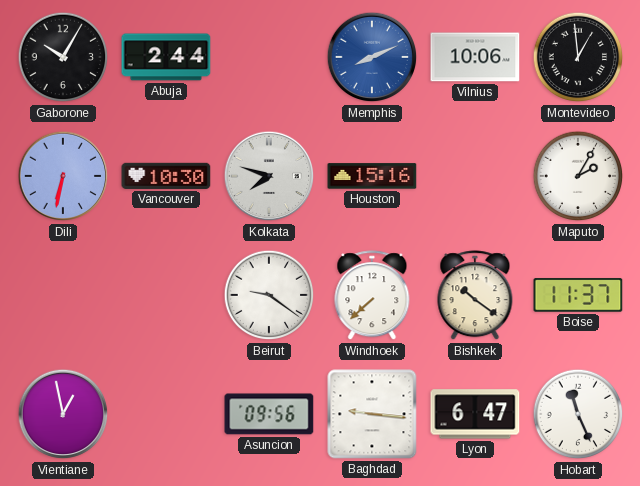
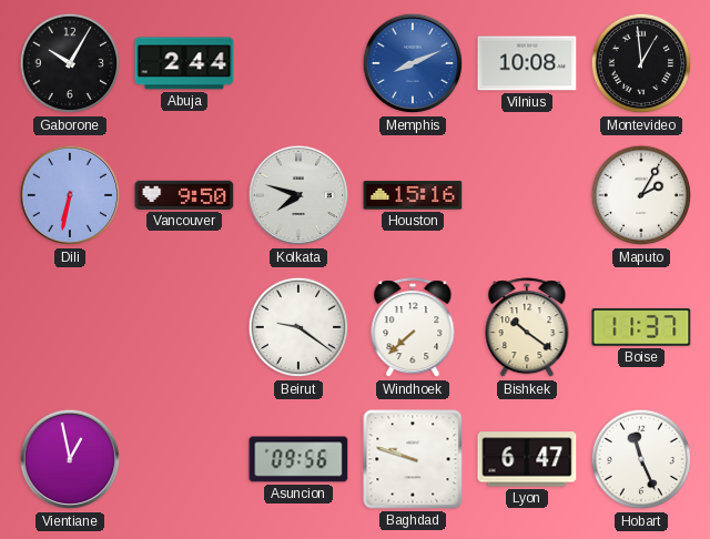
Vilnius: 10:06 -> 10:08 (527, 63)
Vancouver: 10:30 -> 9:50 (184, 195)
Baghdad: 9:16 -> 9:48 (413, 459)
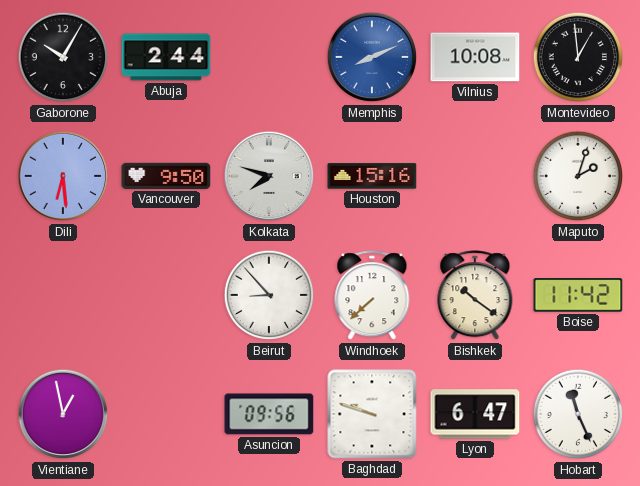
Dili: 6:32 -> 6:29 (63, 176)
Maputo: 2:05 -> 2:03 (578, 176)
Beirut: 9:21 -> 8:53 (269, 295)
Boise: 11:37 -> 11:42 (578, 295)
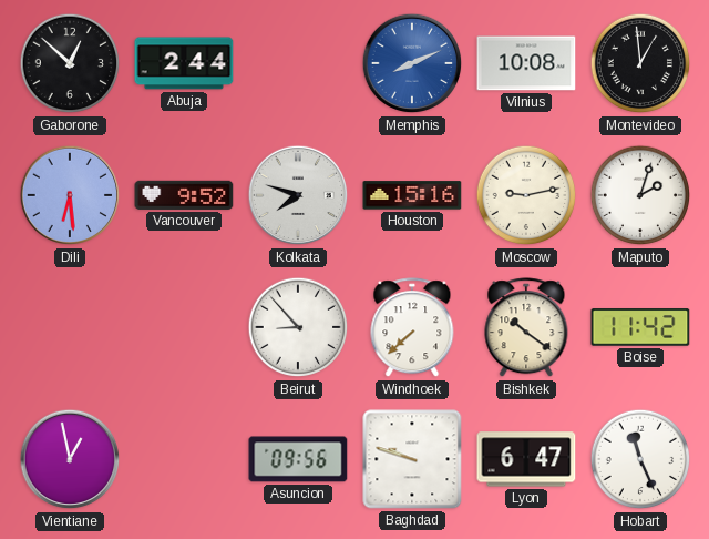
Gaborone: 10:05 -> 12:52 (70, 63)
Vancouver: 9:50 -> 9:52 (184, 195)
Moscow: none -> 9:13 (526, 195)
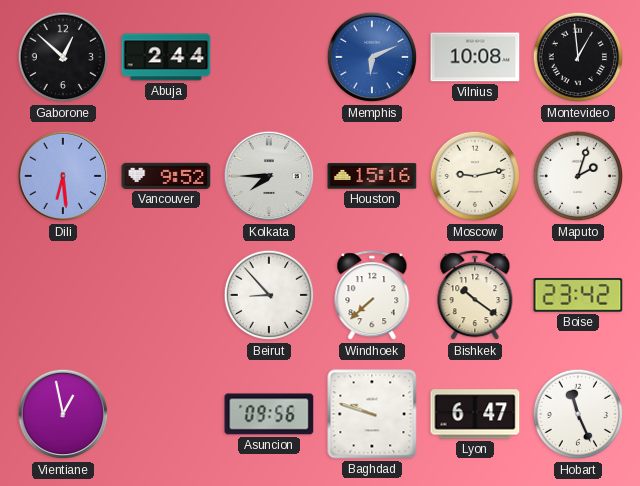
Memphis: 8:11 -> 6:11 (372, 57)
Kolkata: 7:48 -> 7:45 (269, 176)
Boise: 11:42 -> 23:42 (578, 295)
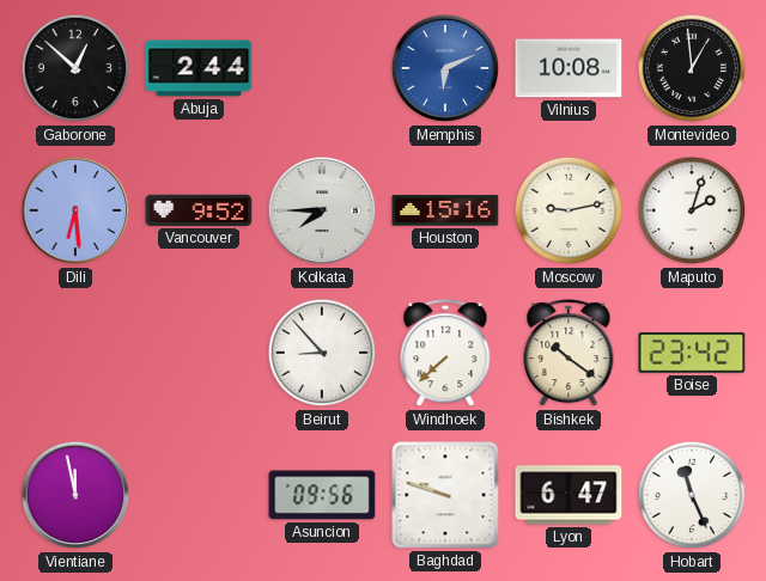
Vientiane: 12:58 -> 11:58 (75, 495)
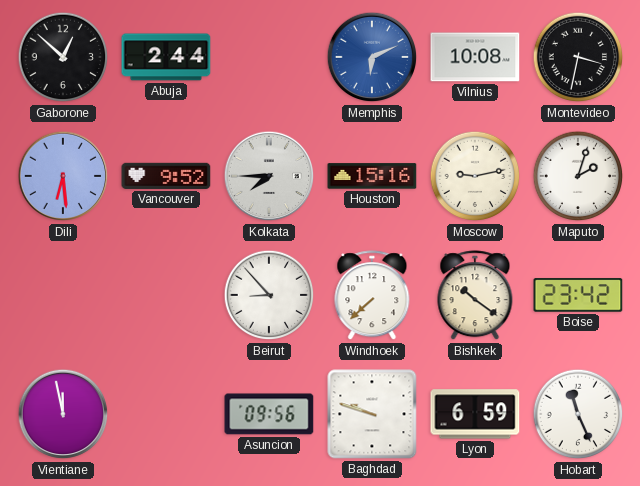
Montevideo: 12:59 -> 3:32 (578, 57)
Lyon: 6:47 -> 6:59 (475, 414)
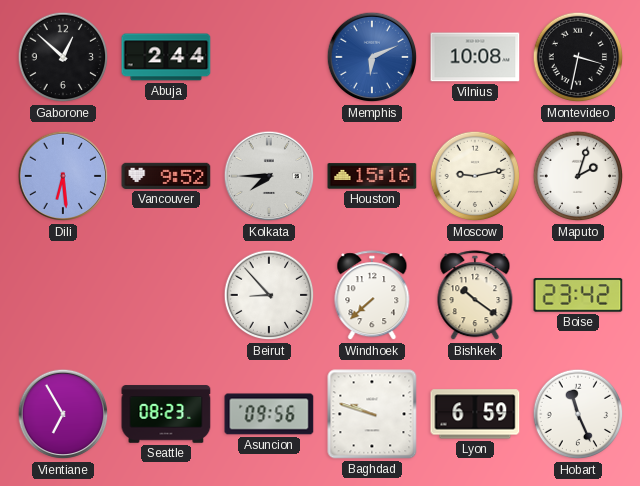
Vientiane: 11:58 -> 6:55 (63, 414)
Seattle: none -> 08:23 (166, 414)
